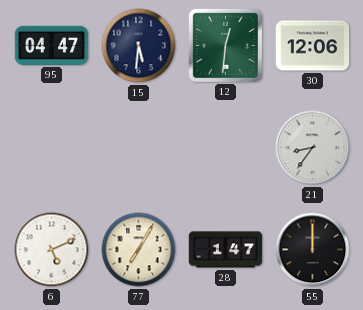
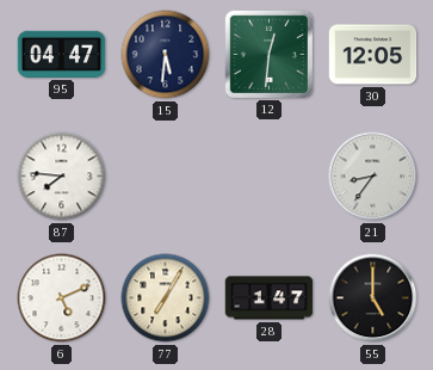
30: 12:06 -> 12:05 (373, 55)
87: none -> 7:46 (62, 177)
55: 12:00 -> 5:00 (373, 298)
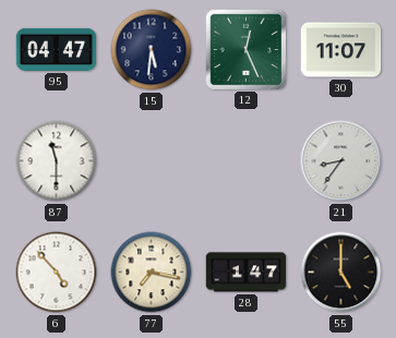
12: 12:31 -> 12:26 (245, 49)
30: 12:05 -> 11:07 (341, 50)
87: 7:46 -> 11:30 (57, 161)
6: 5:11 -> 4:53 (57, 273)
77: 7:05 -> 7:17 (152, 273)
